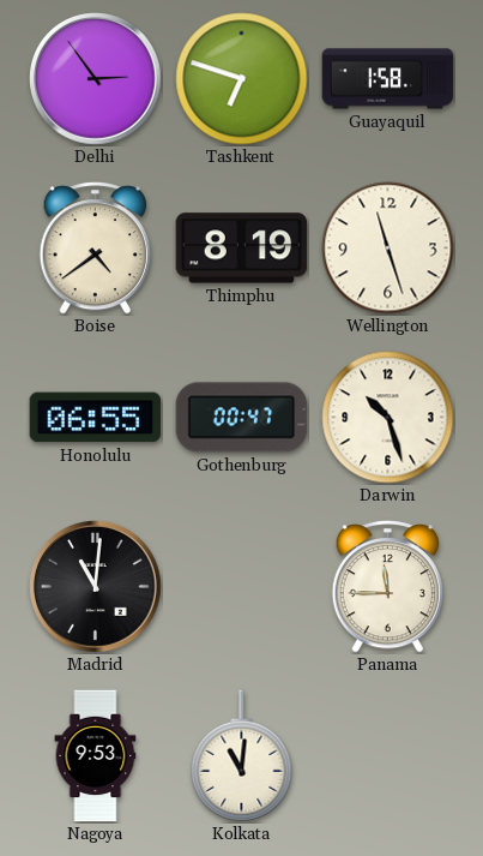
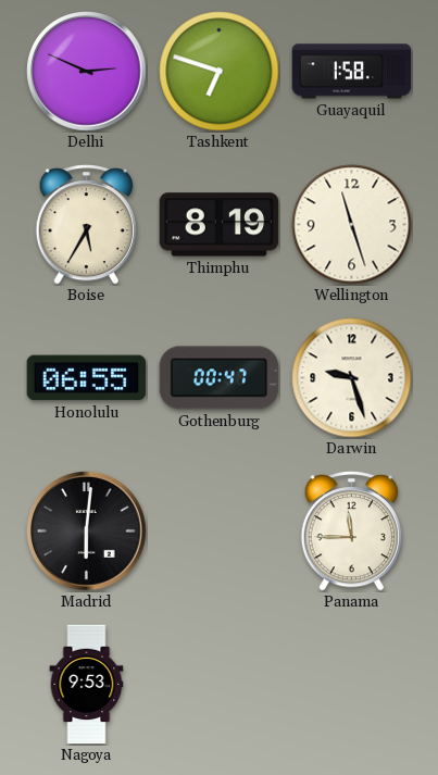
Delhi: 2:54 -> 2:49 (87, 72)
Boise: 4:39 -> 5:35 (86, 225)
Darwin: 10:27 -> 9:27 (352, 378)
Madrid: 11:01 -> 6:01 (87, 532)
Kolkata: 11:01 -> none (242, 756)
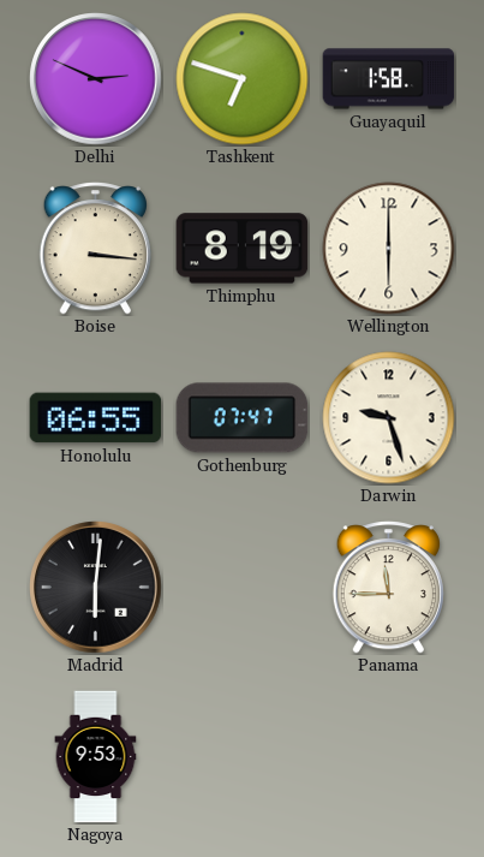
Boise: 5:35 -> 3:16 (95, 249)
Wellington: 11:27 -> 6:00 (389, 249)
Gothenburg: 00:47 -> 07:47 (243, 418)
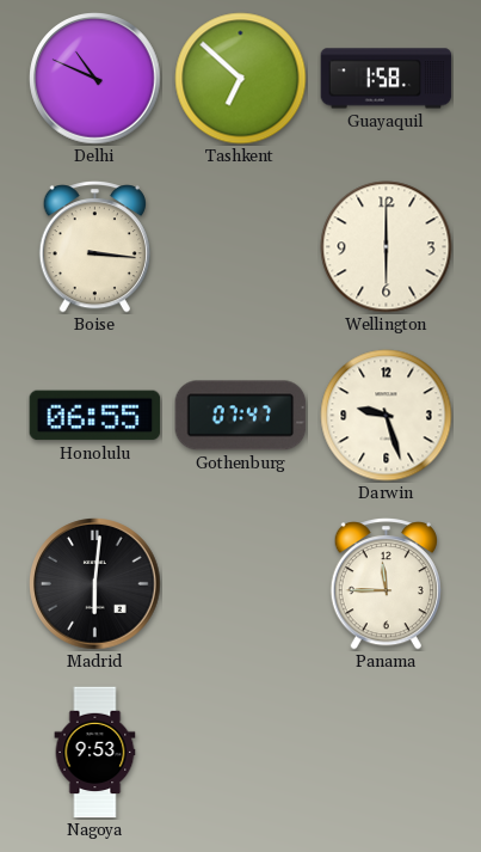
Delhi: 2:49 -> 10:49 (95, 79)
Tashkent: 6:48 -> 6:52 (241, 79)
Thimphu: 8:19 -> none (243, 249)
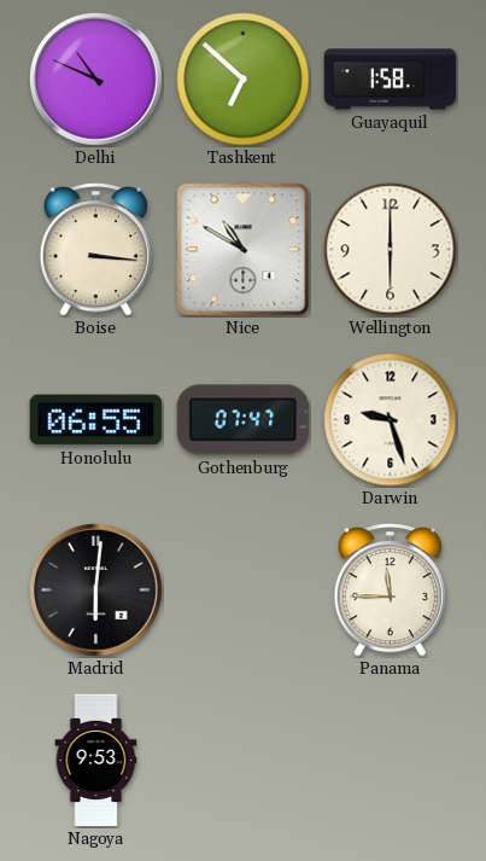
Nice: none -> 10:50 (244, 250)
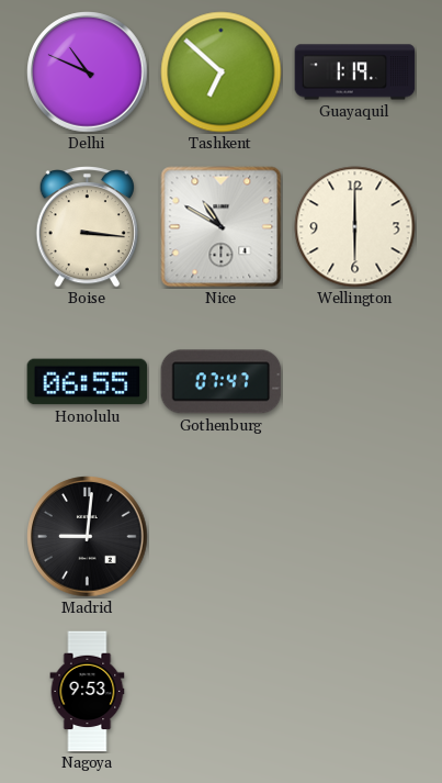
Guayaquil: 1:58 -> 1:19 (355, 72)
Darwin: 9:27 -> none (391, 420)
Madrid: 6:01 -> 9:01 (88, 537)
Panama: 11:45 -> none (390, 591)
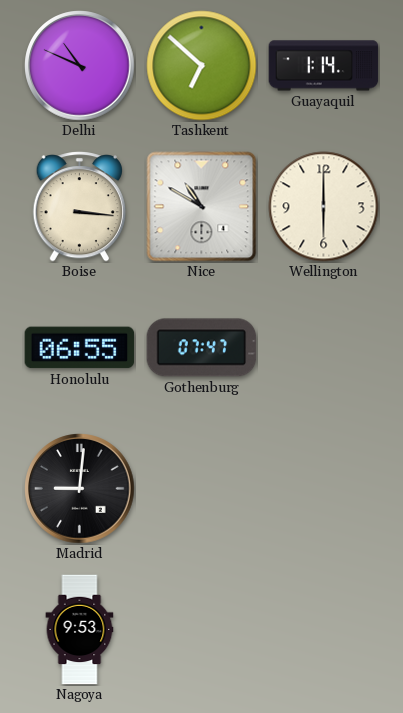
Guayaquil: 1:19 -> 1:14 (324, 66)
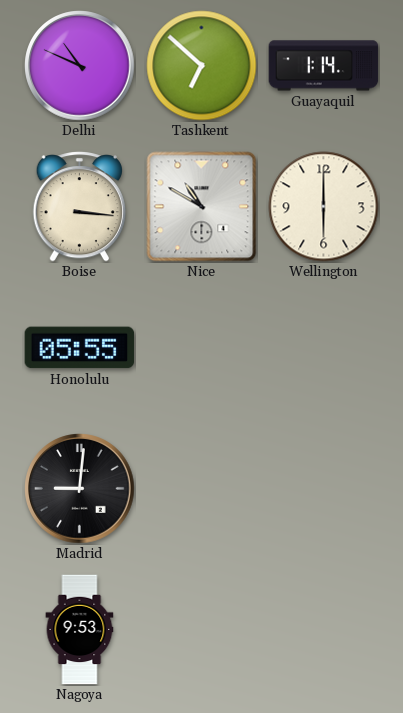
Honolulu: 06:55 -> 05:55 (80, 348)
Gothenburg: 07:47 -> none (202, 348)
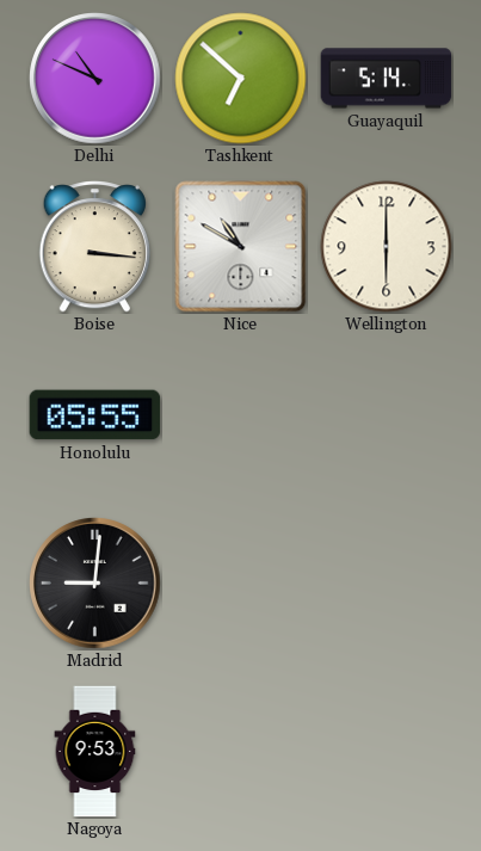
Guayaquil: 1:14 -> 5:14 (387, 79)
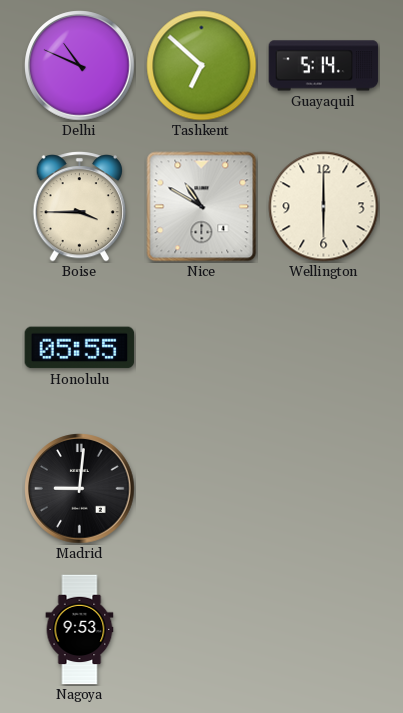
Boise: 3:16 -> 3:45 (79, 207)
